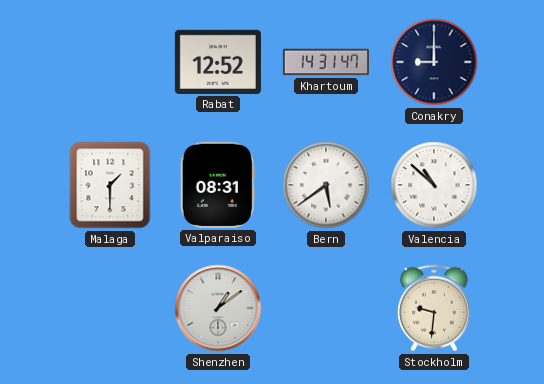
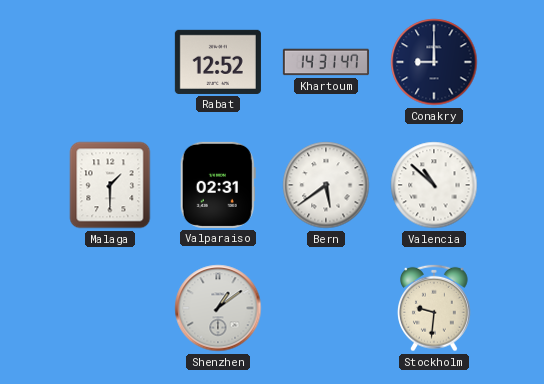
Valparaiso: 08:31 -> 02:31 (218, 185)
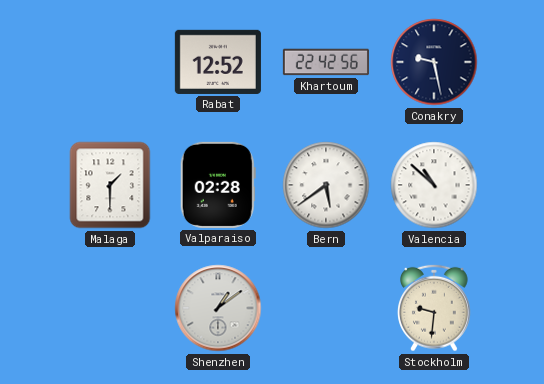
Khartoum: 14:31 -> 22:42 (326, 62)
Conakry: 9:00 -> 9:28 (434, 62)
Valparaiso: 02:31 -> 02:28 (218, 185)
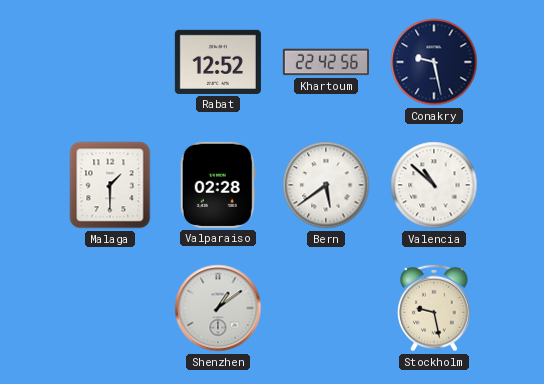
Stockholm: 9:31 -> 9:28 (435, 308)
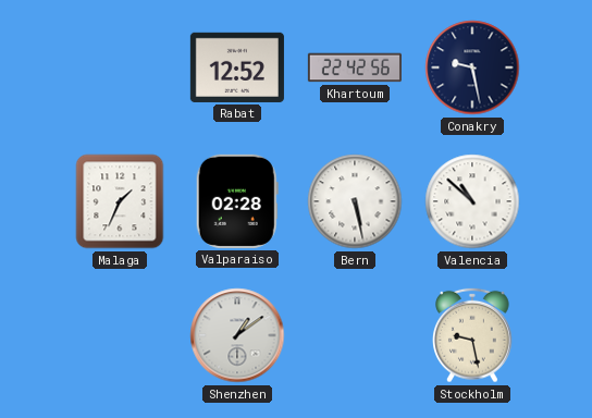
Malaga: 1:30 -> 1:34 (120, 201)
Bern: 5:39 -> 5:28 (355, 201)
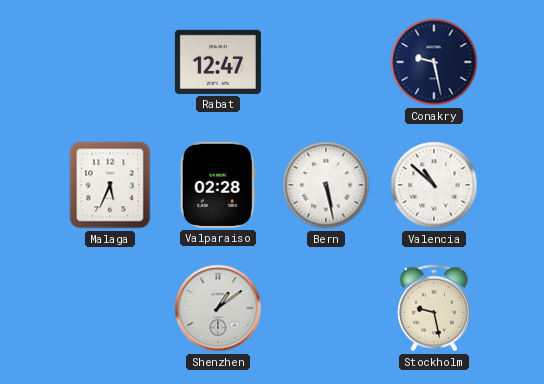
Rabat: 12:52 -> 12:47 (218, 62)
Khartoum: 22:42 -> none (355, 67)
Malaga: 1:34 -> 5:34 (110, 185)
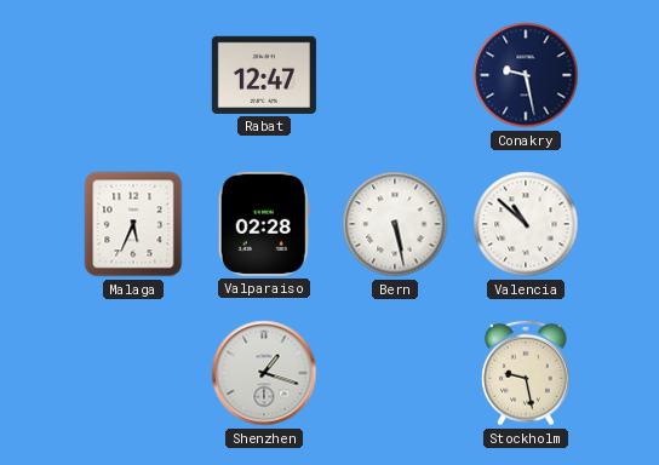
Shenzhen: 1:09 -> 1:18 (264, 373)
